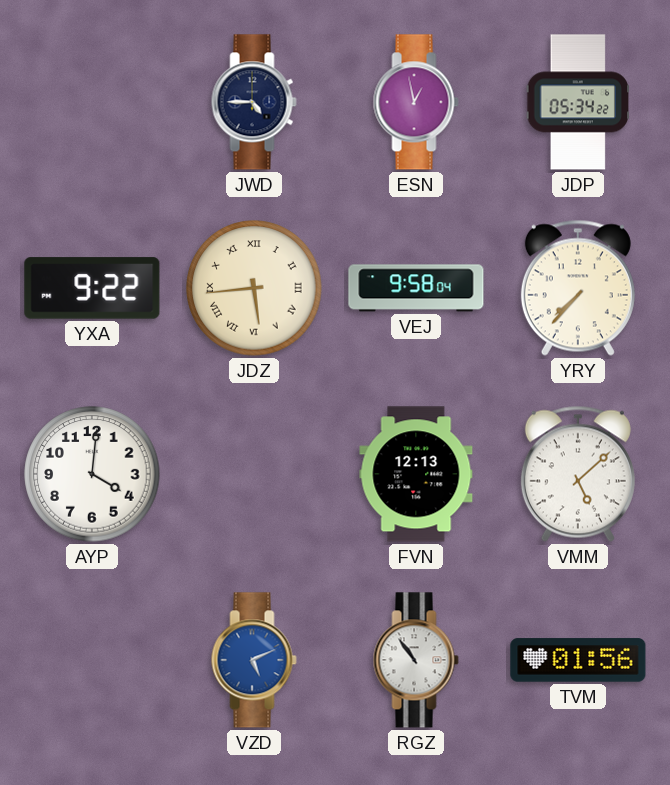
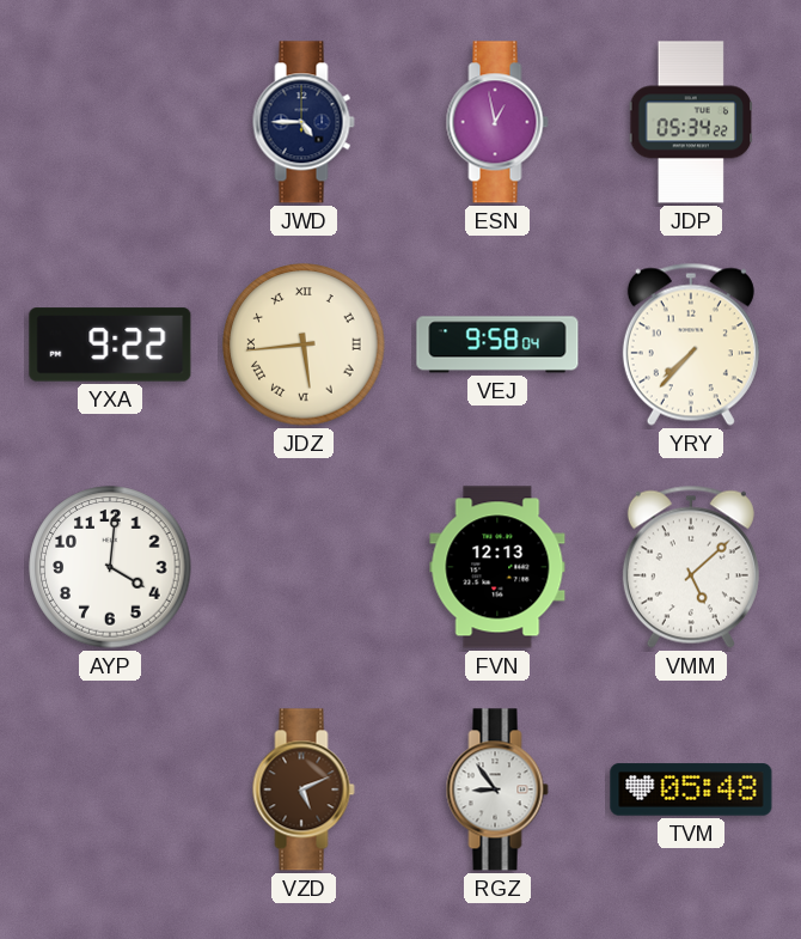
VZD dial: blue -> brown (304, 789)
RGZ: 10:54 -> 8:54 (497, 789)
TVM: 01:56 -> 05:48 (691, 789)
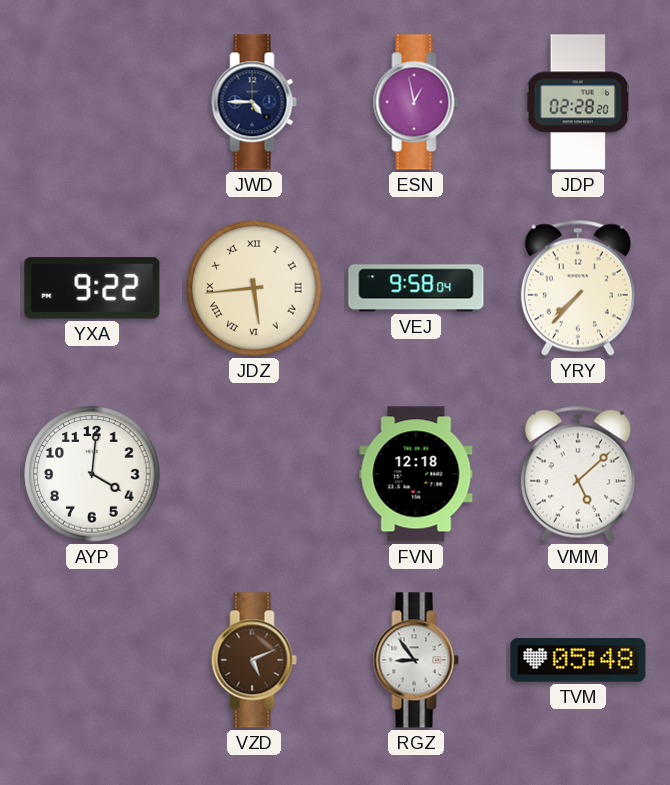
JDP: 05:34 -> 02:28 (578, 102)
FVN: 12:13 -> 12:18 (416, 474)
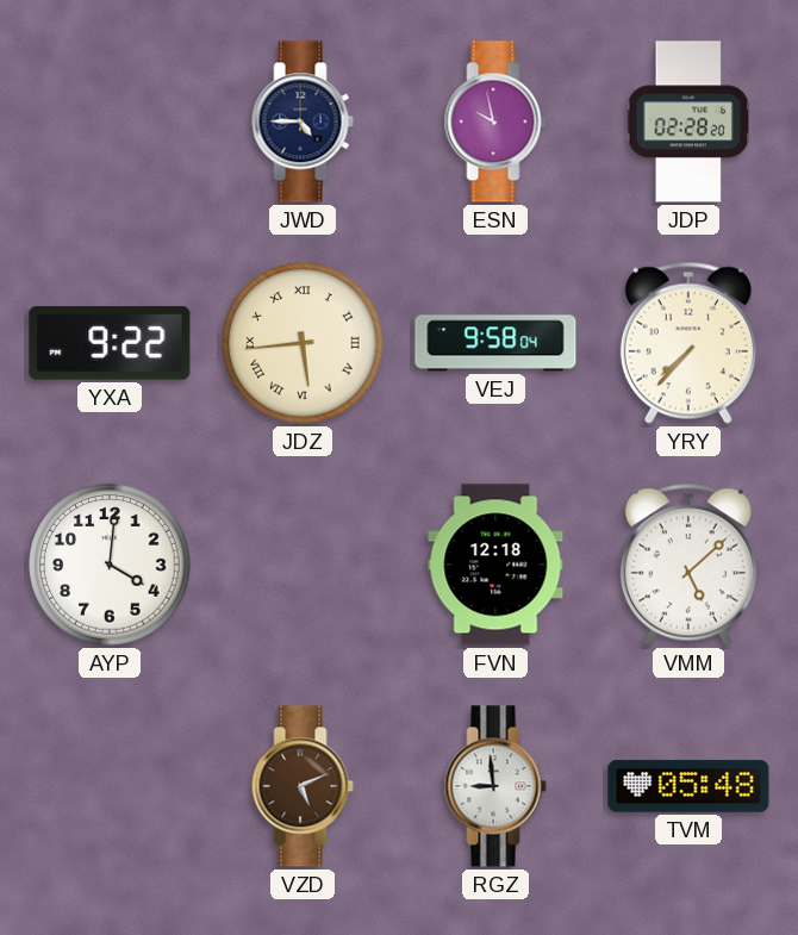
ESN: 12:58 -> 9:58 (495, 121)
RGZ: 8:54 -> 8:59 (495, 786)
